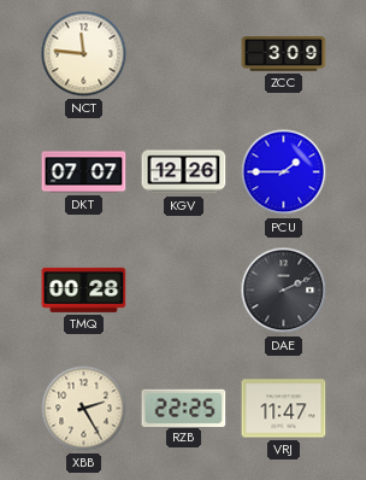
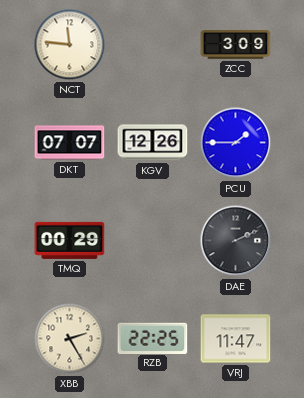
TMQ: 00:28 -> 00:29 (70, 240)
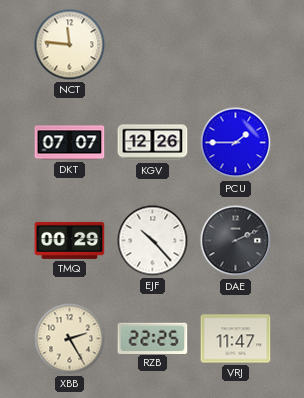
ZCC: 3:09 -> none (236, 45)
EJF: none -> 10:23 (153, 241)
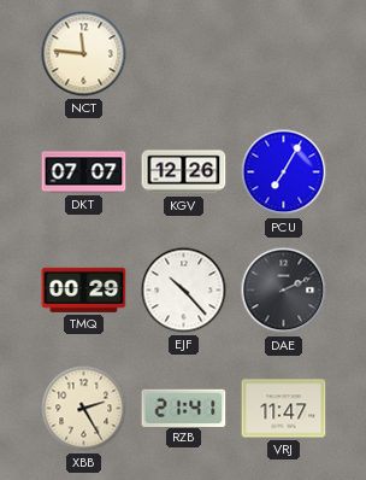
PCU: 1:45 -> 7:05 (284, 172)
RZB: 22:25 -> 21:41 (184, 408)
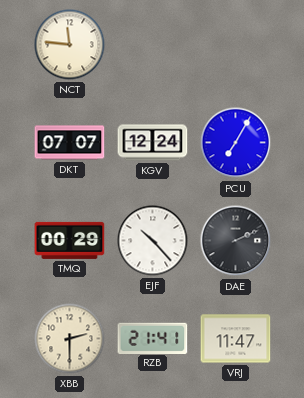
KGV: 12:26 -> 12:24 (153, 143)
XBB: 2:25 -> 2:30 (70, 339)
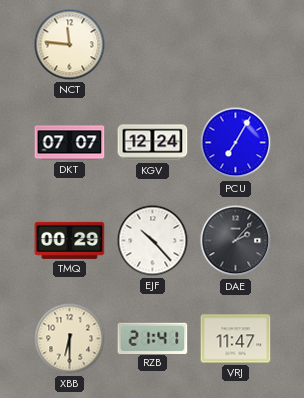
DAE: 2:11 -> 2:07 (236, 241)
XBB: 2:30 -> 6:30 (70, 339)
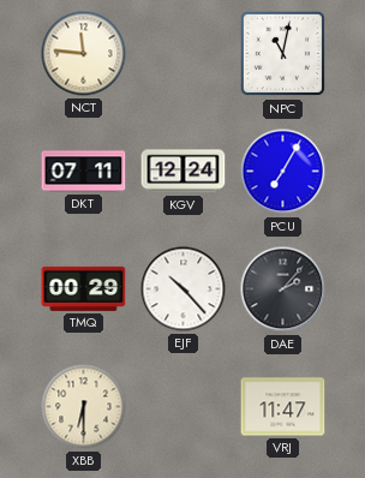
NPC: none -> 11:02 (283, 54)
DKT: 07:07 -> 07:11 (84, 172)
RZB: 21:41 -> none (153, 338)
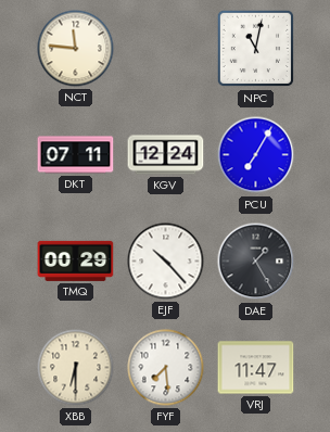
DAE: 2:07 -> 1:25 (256, 262)
FYF: none -> 7:29 (166, 368)
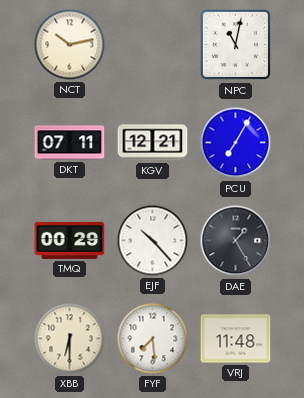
NCT: 11:46 -> 10:13 (70, 45)
KGV: 12:24 -> 12:21 (153, 143)
VRJ: 11:47 -> 11:48 (236, 339)
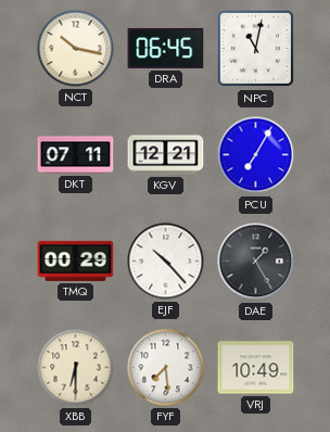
NCT: 10:13 -> 10:17 (76, 49)
DRA: none -> 06:45 (166, 48)
VRJ: 11:48 -> 10:49 (256, 368)
